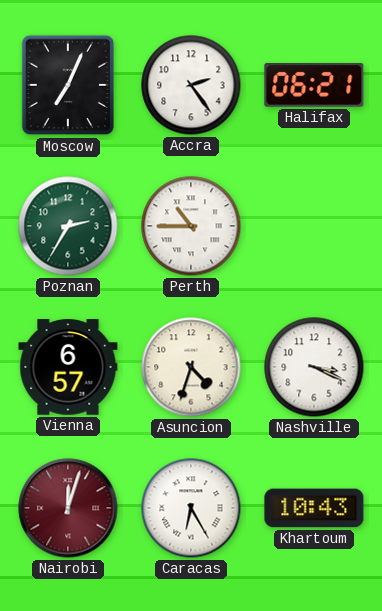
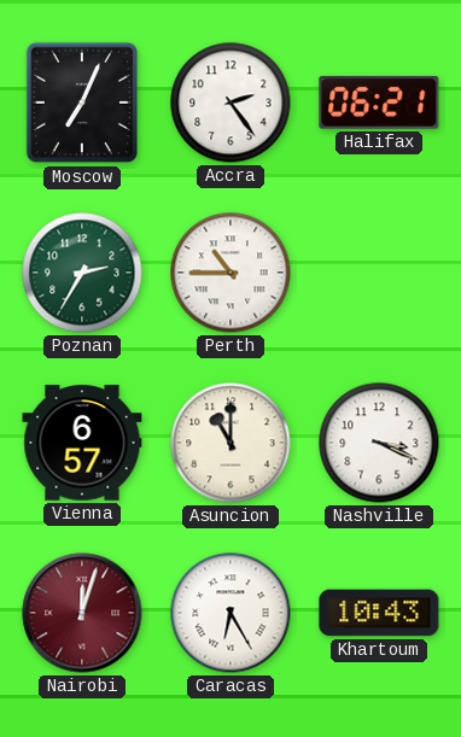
Asuncion: 4:33 -> 11:00 (230, 443)
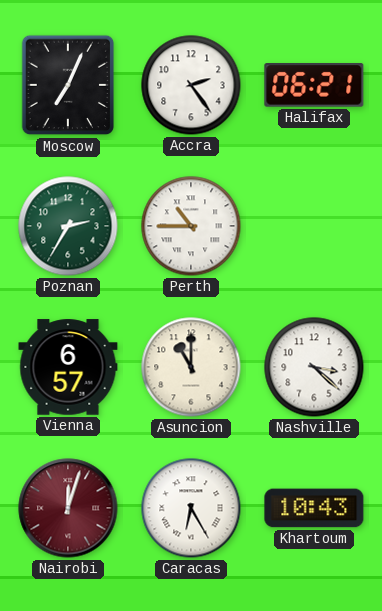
Nashville: 3:19 -> 3:22 (314, 367)
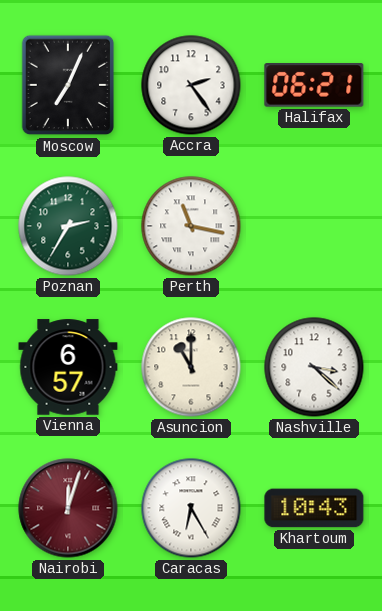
Perth: 10:45 -> 11:17 (191, 226)
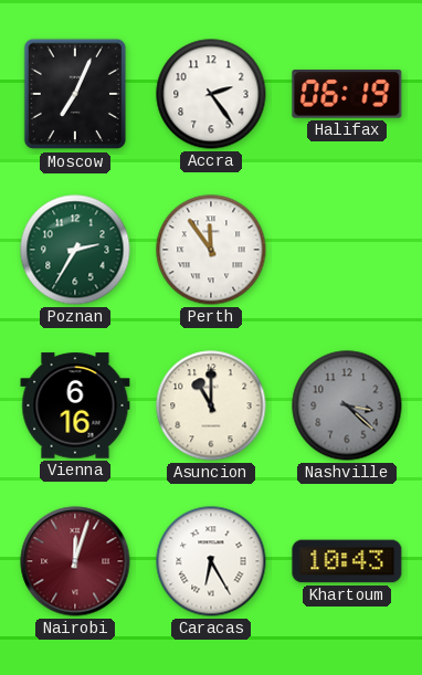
Halifax: 06:21 -> 06:19 (347, 95)
Perth: 11:17 -> 11:54 (211, 250)
Vienna: 6:57 -> 6:16 (75, 405)
Nashville dial: white -> grey (347, 405)
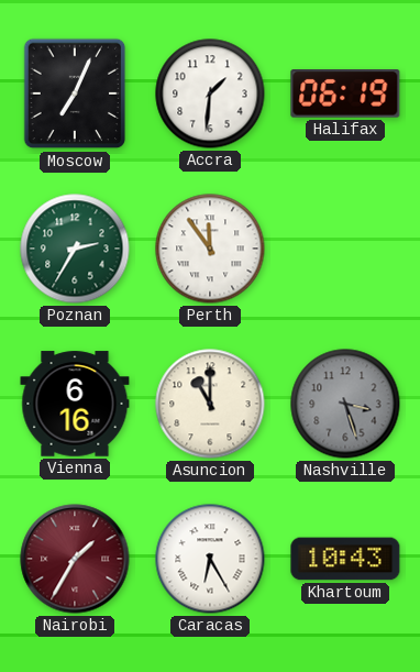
Accra: 2:24 -> 1:31 (210, 93)
Nashville: 3:22 -> 3:27 (345, 404)
Nairobi: 12:03 -> 1:35 (75, 559)
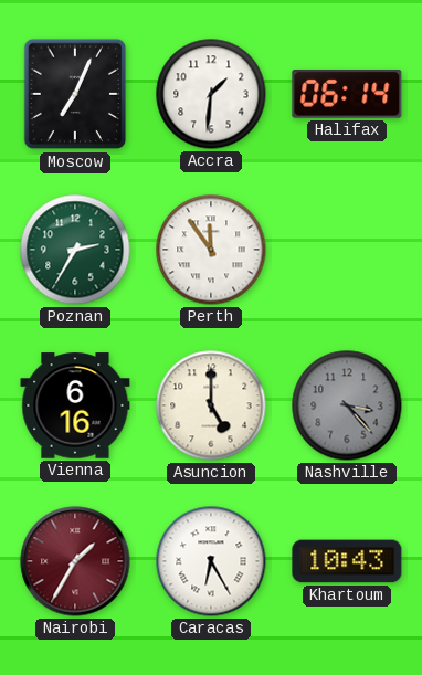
Halifax: 06:19 -> 06:14 (347, 95)
Asuncion: 11:00 -> 5:00 (211, 405)
Nashville: 3:27 -> 3:23 (347, 405)
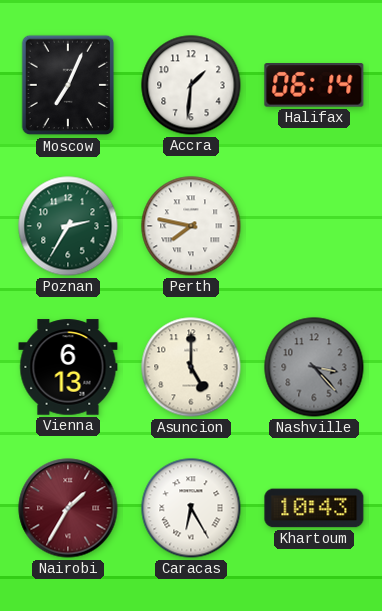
Perth: 11:54 -> 7:47 (191, 226)
Vienna: 6:16 -> 6:13 (68, 367)
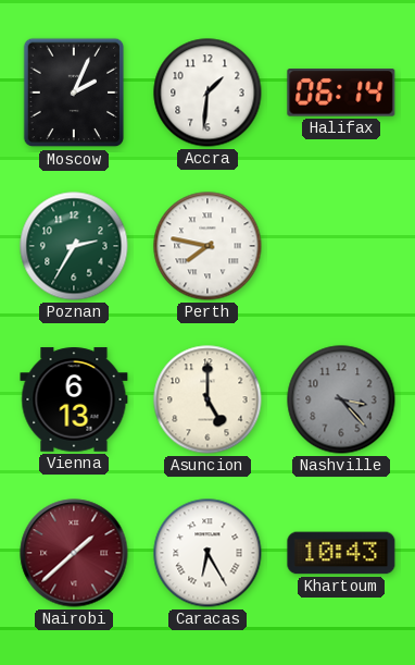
Moscow: 7:04 -> 2:04 (74, 93)
Nairobi: 1:35 -> 1:38 (74, 553)
